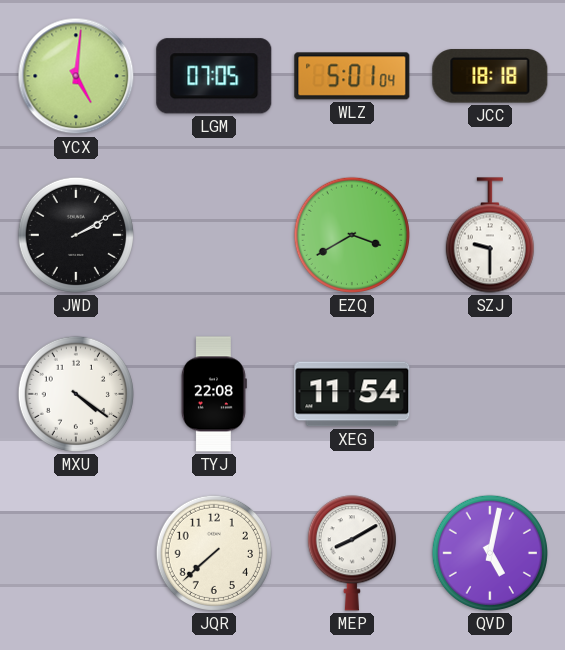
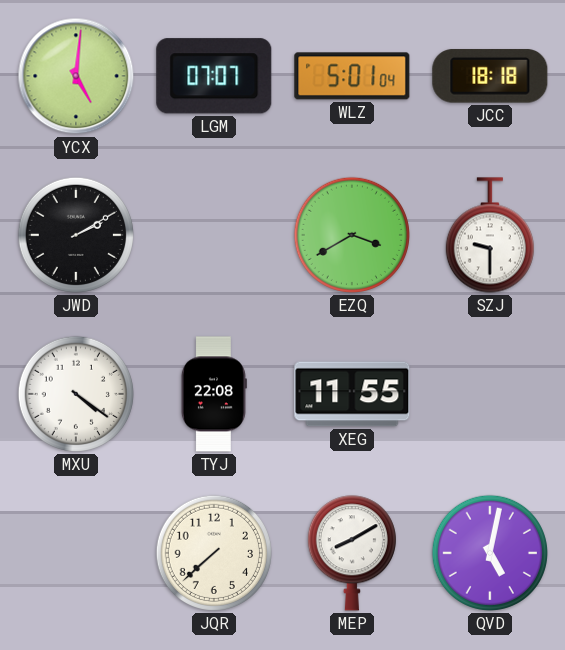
LGM: 07:05 -> 07:07 (214, 76)
XEG: 11:54 -> 11:55 (352, 394)
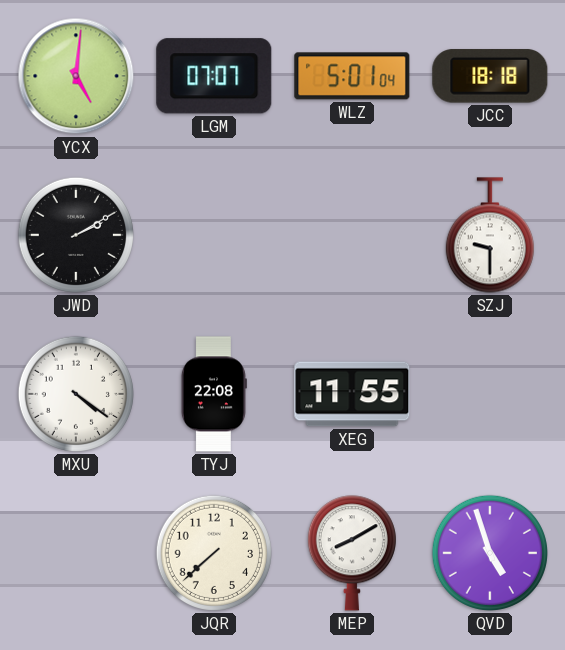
EZQ: 3:40 -> none (352, 235)
QVD: 5:02 -> 4:57 (490, 553)
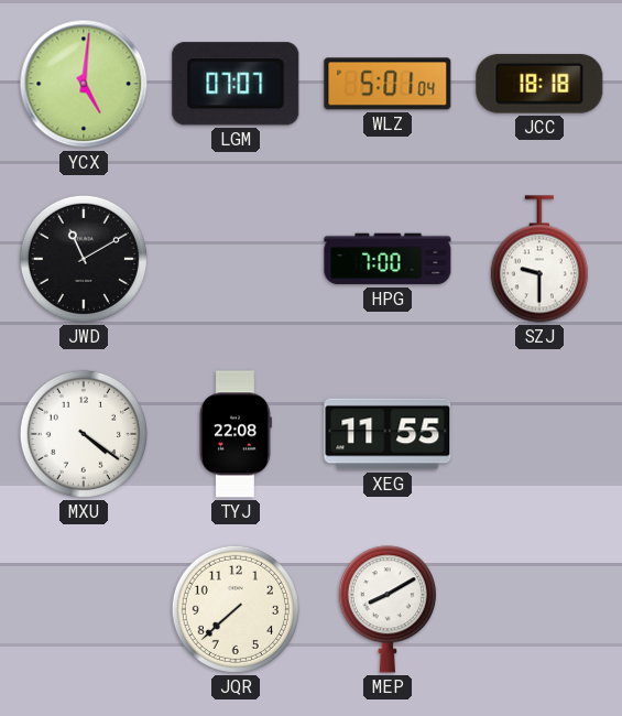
JWD: 2:10 -> 11:10 (84, 259)
HPG: none -> 7:00 (388, 259)
QVD: 4:57 -> none (490, 553)
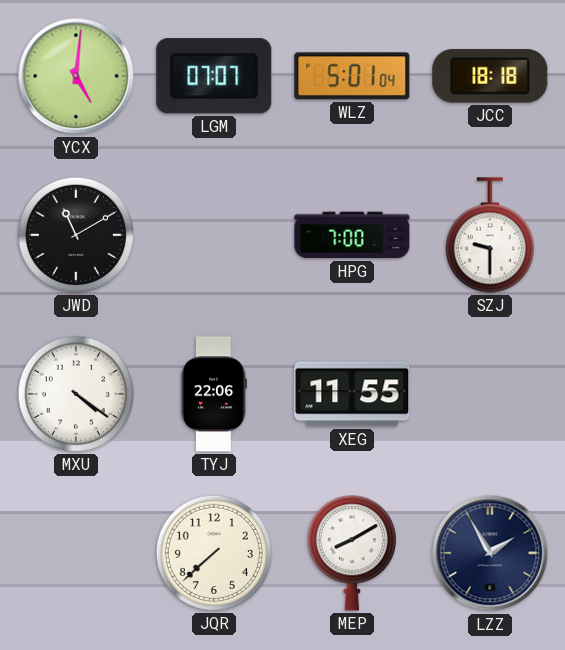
TYJ: 22:08 -> 22:06 (214, 394)
LZZ: none -> 1:55 (490, 553)
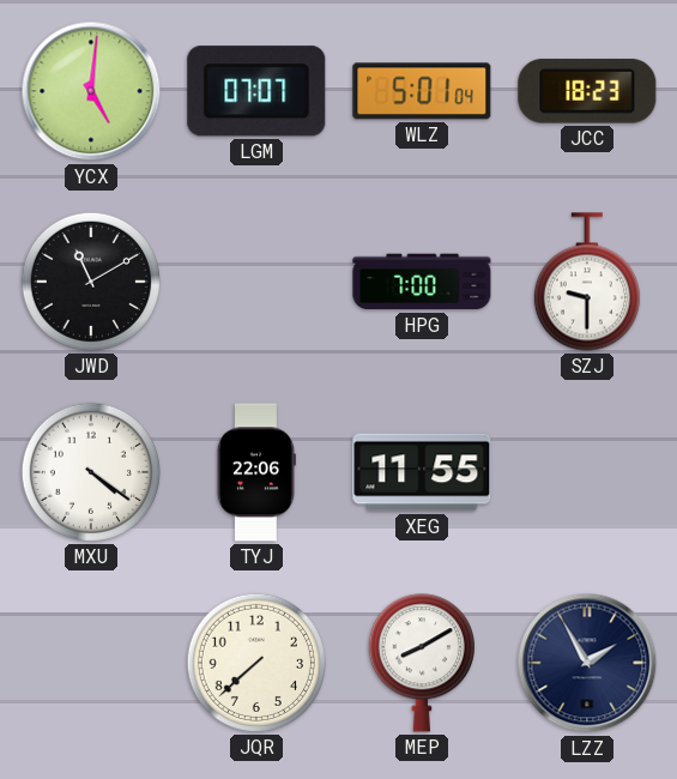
JCC: 18:18 -> 18:23 (587, 91)
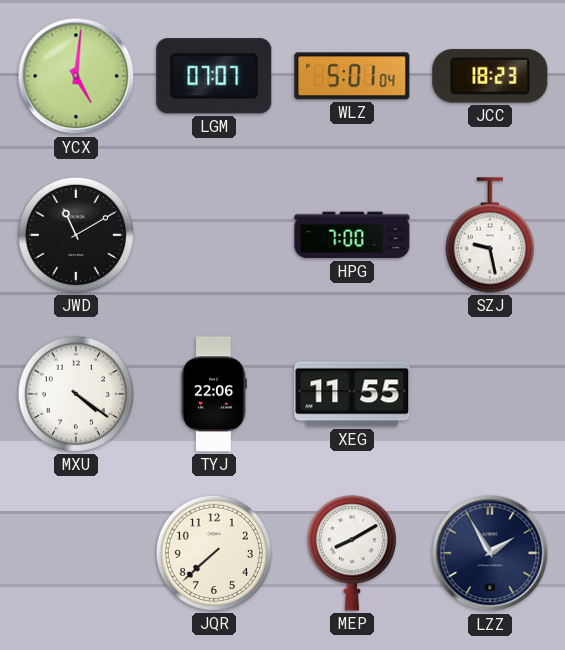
SZJ: 9:30 -> 9:28 (490, 235)
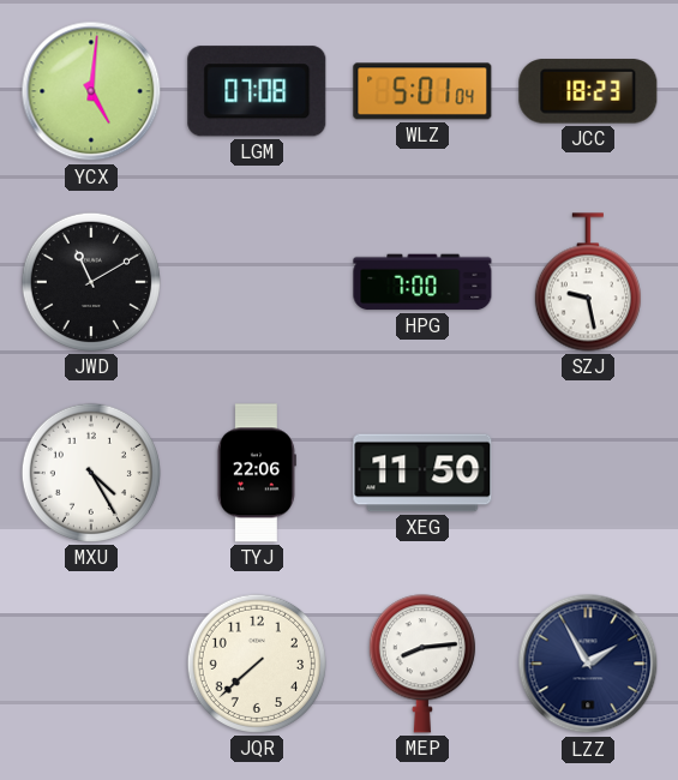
LGM: 07:07 -> 07:08 (257, 91)
MXU: 4:21 -> 4:25 (91, 473)
XEG: 11:55 -> 11:50 (422, 473)
MEP: 8:10 -> 8:14 (422, 664)
